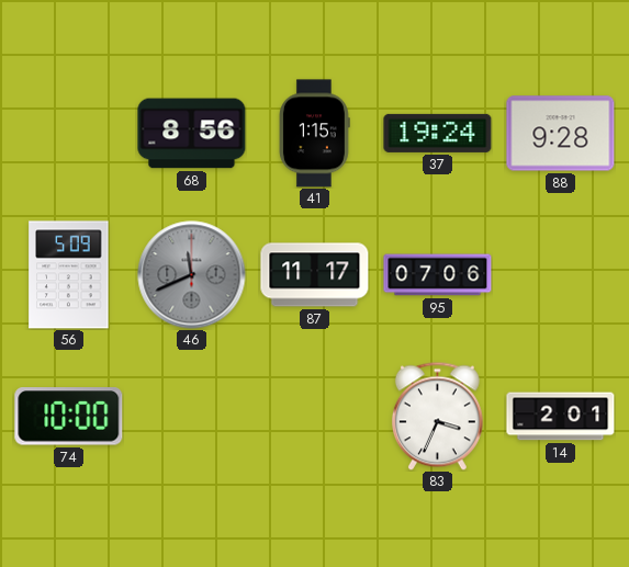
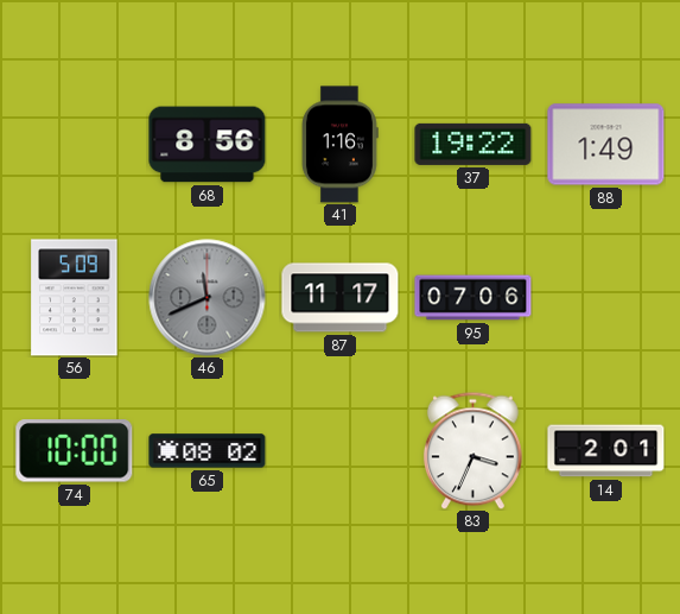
41: 1:15 -> 1:16 (339, 145)
37: 19:24 -> 19:22 (474, 144)
88: 9:28 -> 1:49 (606, 145)
65: none -> 08:02 (208, 451)
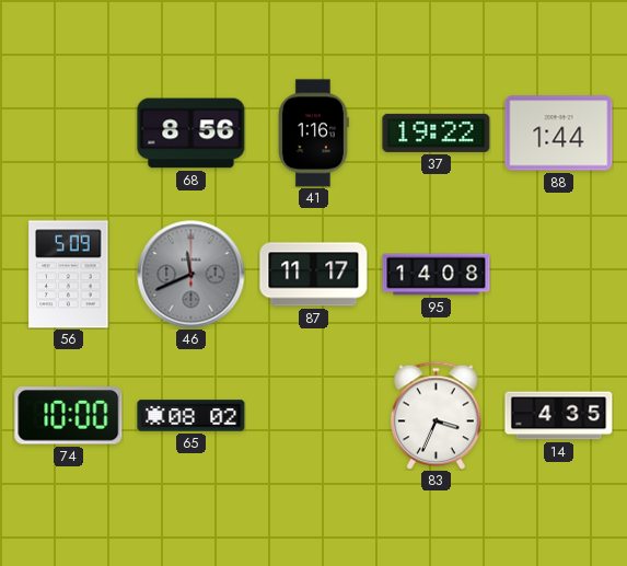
88: 1:49 -> 1:44 (559, 134)
95: 07:06 -> 14:08 (437, 275)
14: 2:01 -> 4:35 (559, 416)
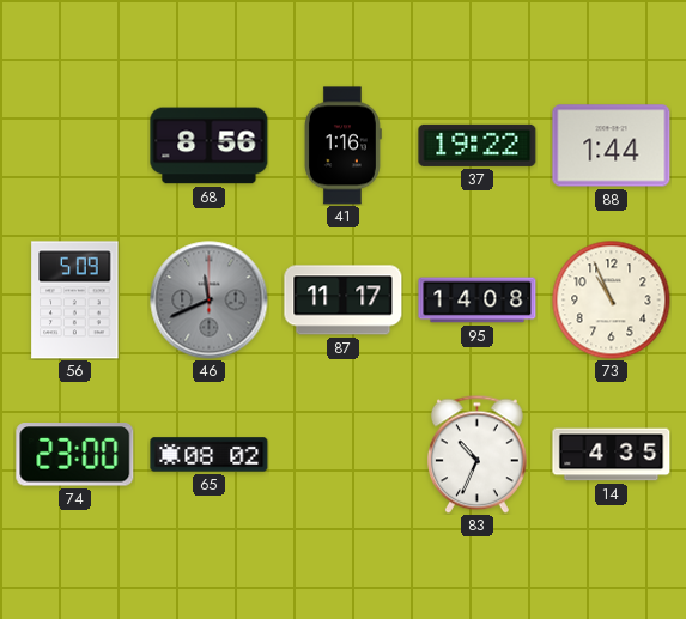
73: none -> 10:56 (612, 301)
74: 10:00 -> 23:00 (75, 455)
83: 3:34 -> 10:34 (476, 454)
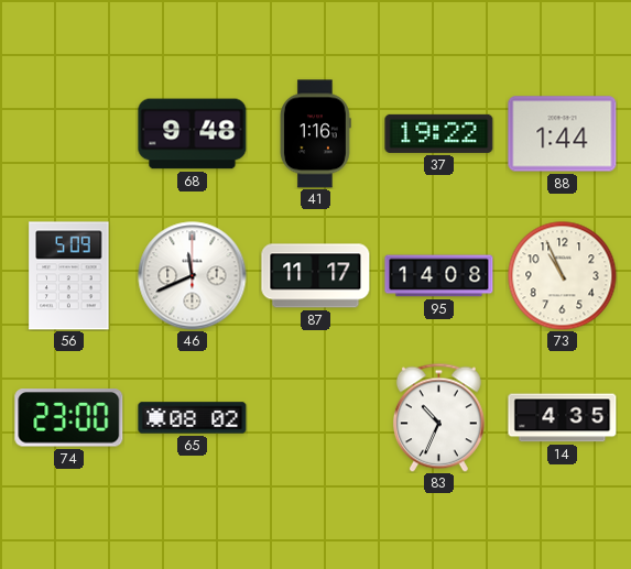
68: 8:56 -> 9:48 (193, 134)
46 dial: grey -> white (193, 276)
